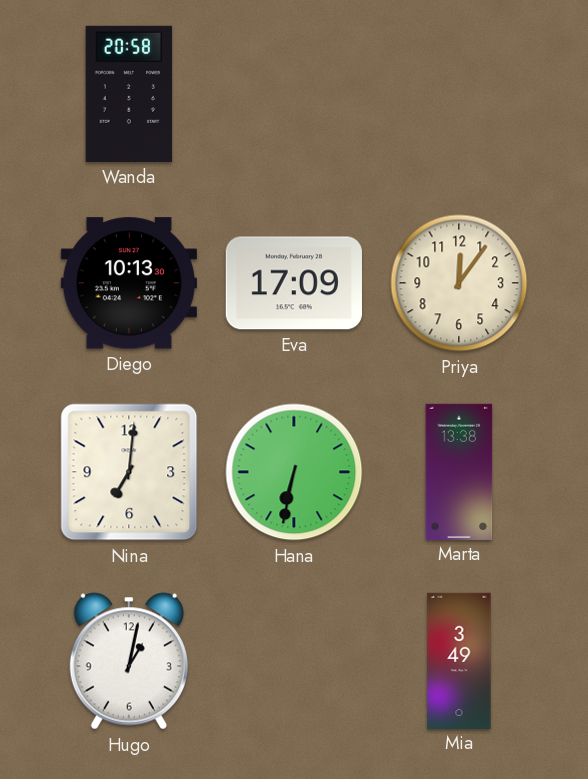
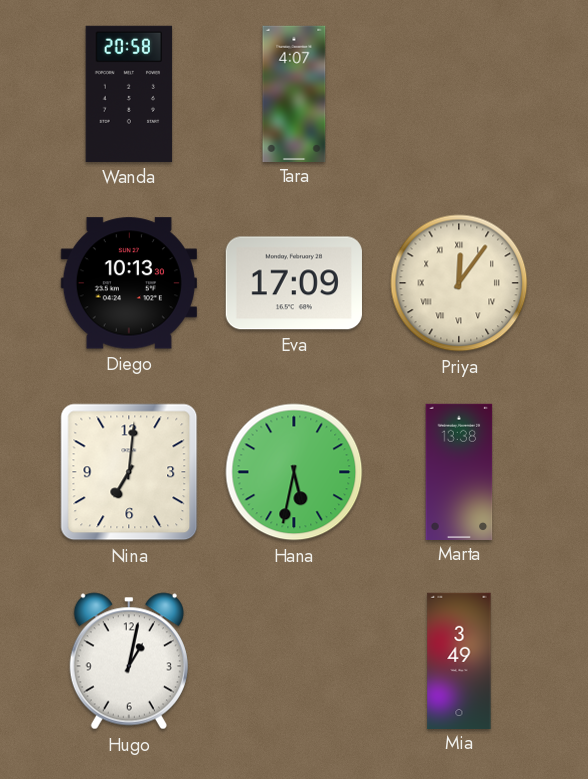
Tara: none -> 4:07 (294, 93)
Priya numerals: Arabic -> Roman (459, 283)
Hana: 6:32 -> 5:32 (294, 472)
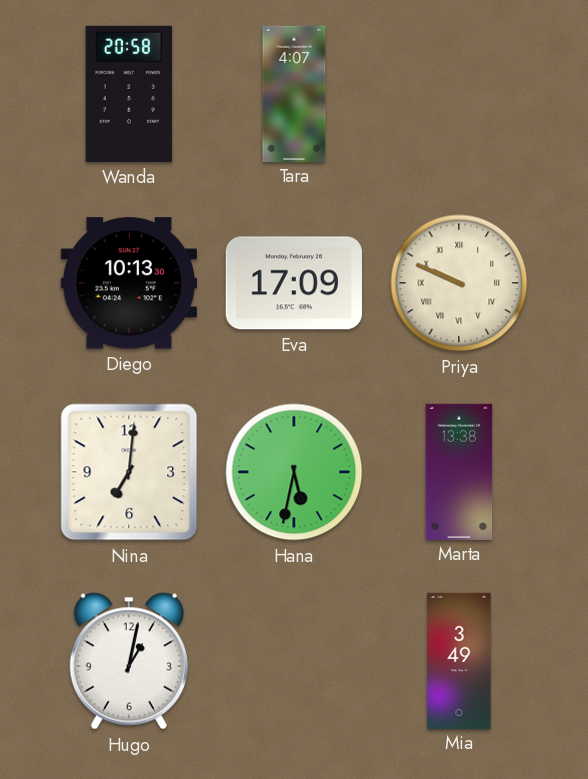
Priya: 12:06 -> 9:49 (459, 283)
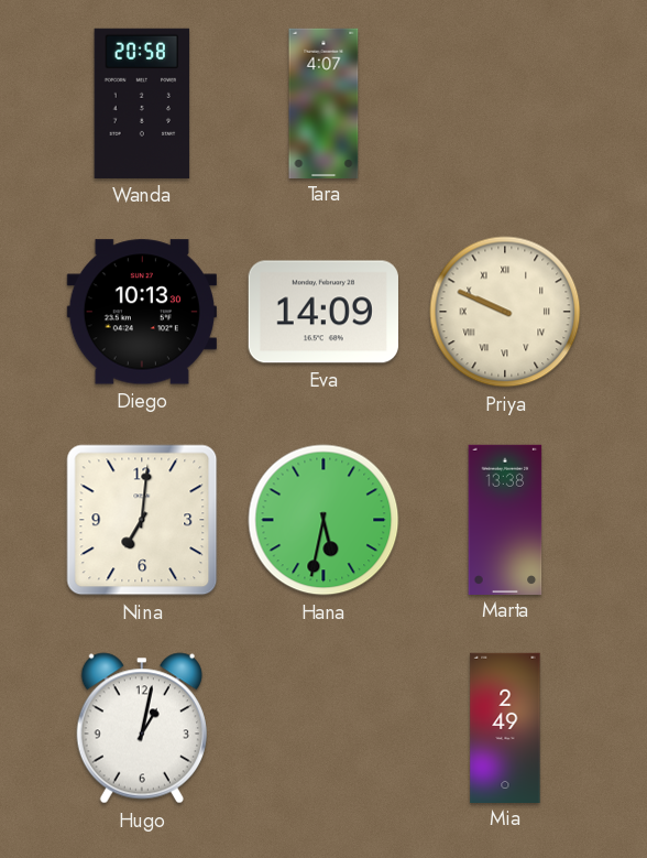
Eva: 17:09 -> 14:09 (323, 312)
Mia: 3:49 -> 2:49 (505, 727)
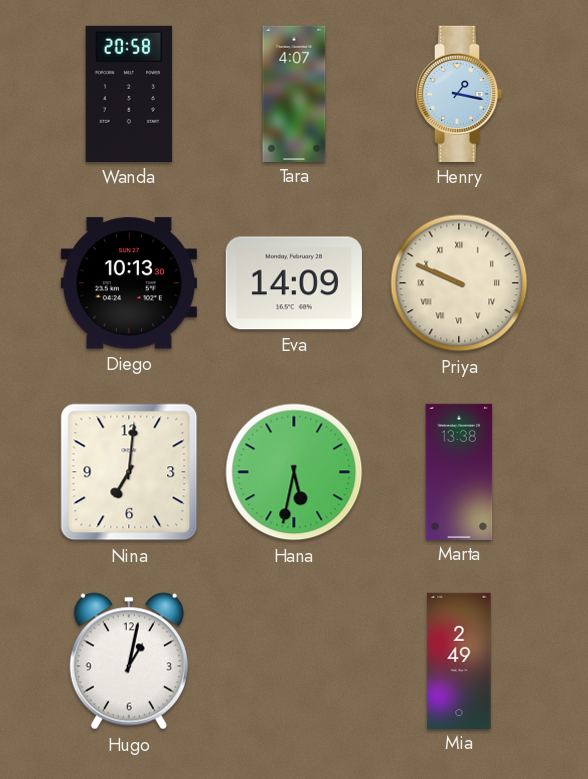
Henry: none -> 1:17 (459, 94)
